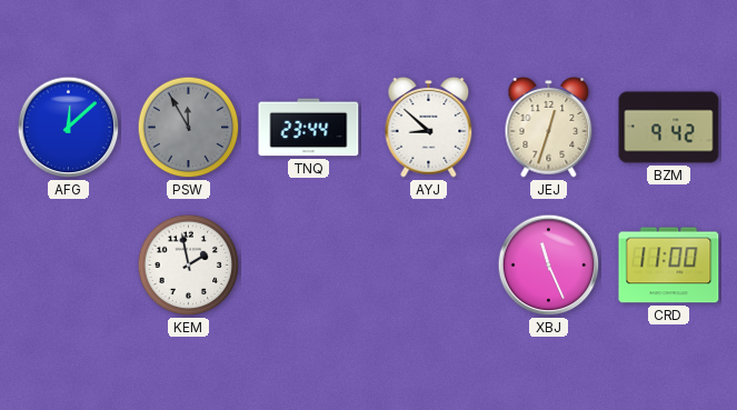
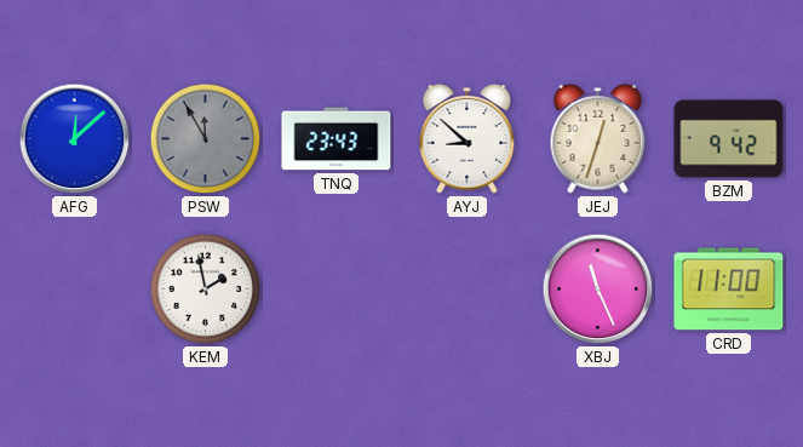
TNQ: 23:44 -> 23:43 (337, 139)
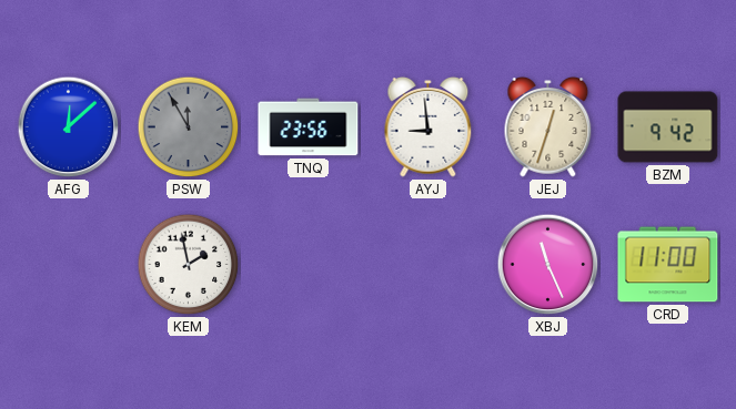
TNQ: 23:43 -> 23:56 (309, 127)
AYJ: 8:52 -> 8:59 (429, 126)
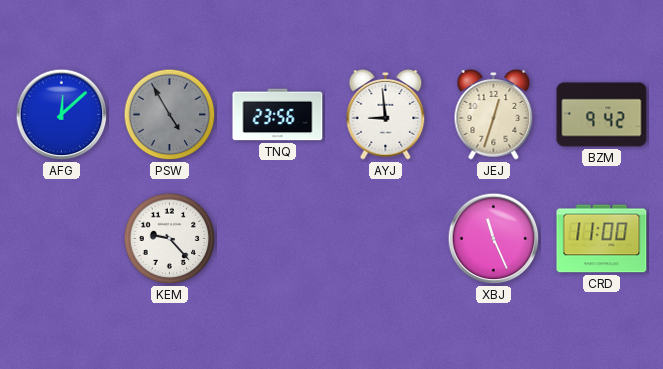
PSW: 11:55 -> 4:55 (170, 115)
KEM: 1:58 -> 9:23 (170, 239)
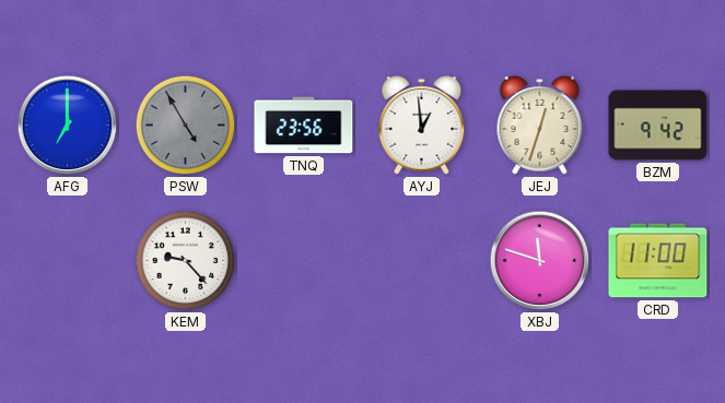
AFG: 12:08 -> 7:00 (68, 126)
AYJ: 8:59 -> 12:59 (422, 125)
XBJ: 11:26 -> 11:48 (540, 261)
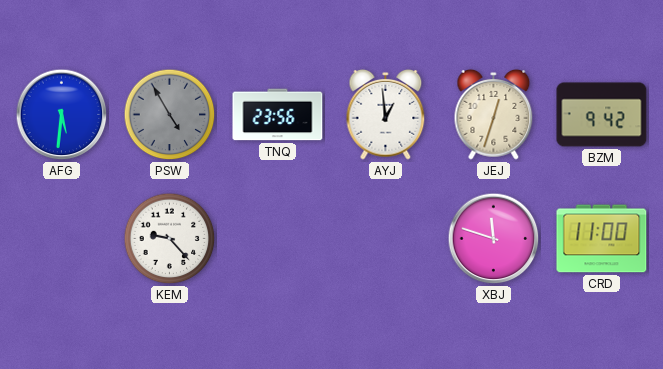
AFG: 7:00 -> 5:31 (62, 115)
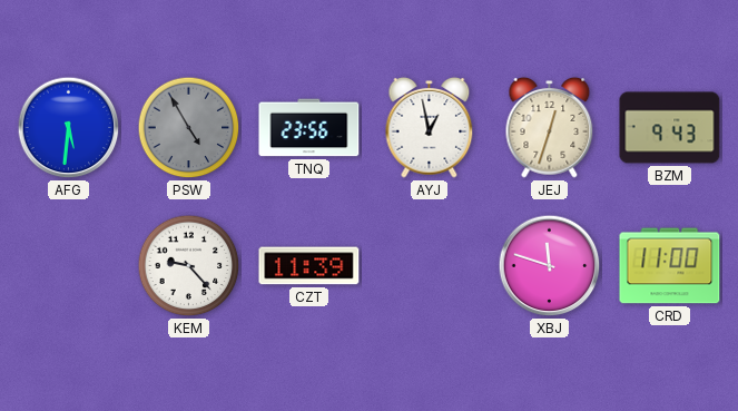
AYJ: 12:59 -> 12:58 (430, 127)
BZM: 9:42 -> 9:43 (670, 128)
CZT: none -> 11:39 (309, 266)
